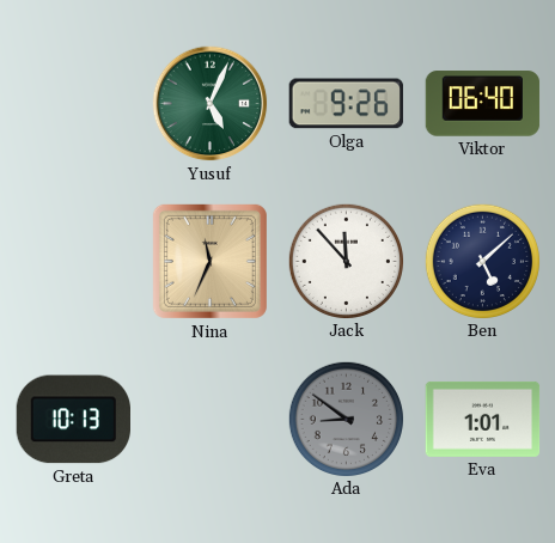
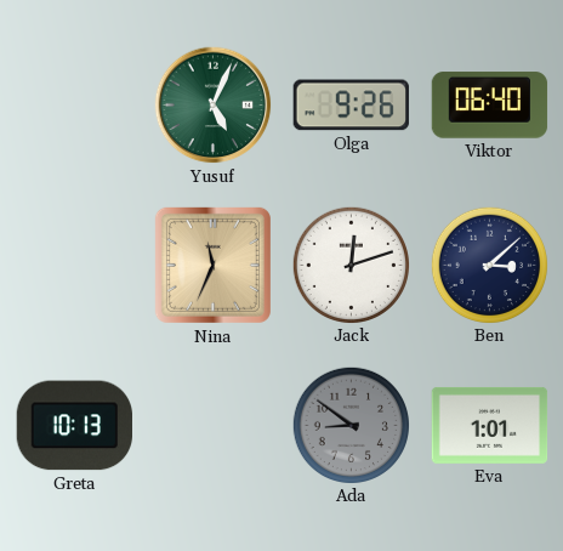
Jack: 11:53 -> 12:12 (351, 265)
Ben: 5:08 -> 3:08 (489, 265)
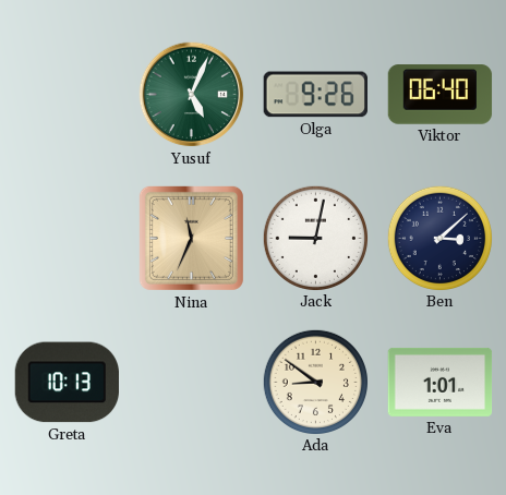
Jack: 12:12 -> 9:02 (315, 238)
Ada dial: grey -> cream (315, 382)
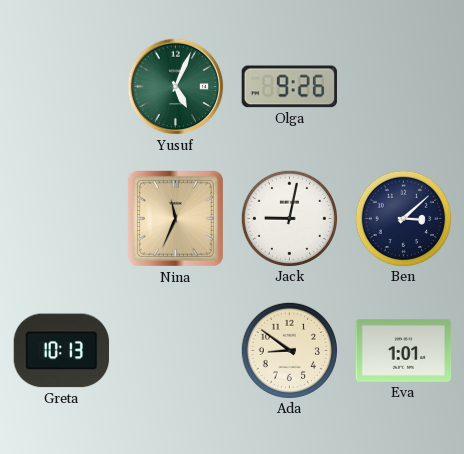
Viktor: 06:40 -> none (441, 95)
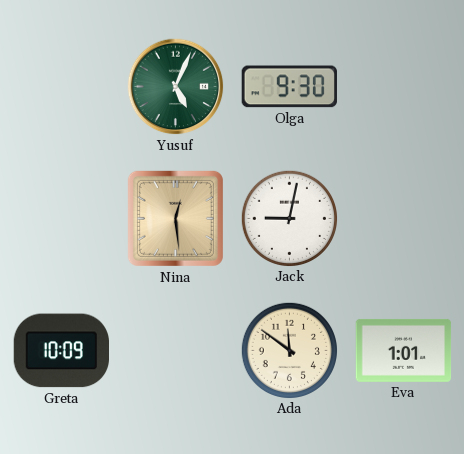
Olga: 9:26 -> 9:30 (289, 87)
Nina: 11:34 -> 12:29 (175, 218)
Ben: 3:08 -> none (403, 218)
Greta: 10:13 -> 10:09 (61, 351)
Ada: 8:51 -> 11:51 (289, 350)
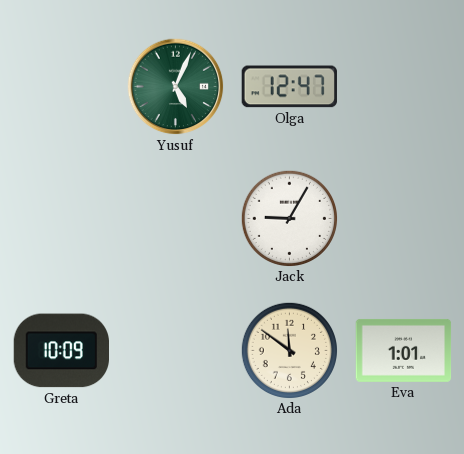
Olga: 9:30 -> 12:47 (289, 87)
Nina: 12:29 -> none (175, 218)
Jack: 9:02 -> 9:05 (289, 218)
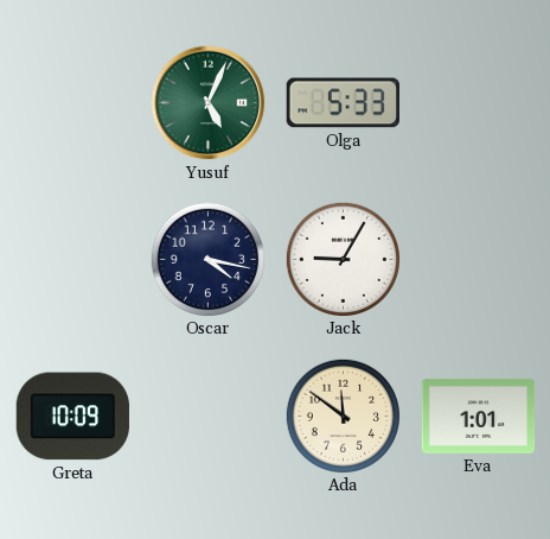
Olga: 12:47 -> 5:33 (343, 103)
Oscar: none -> 4:17 (207, 259)
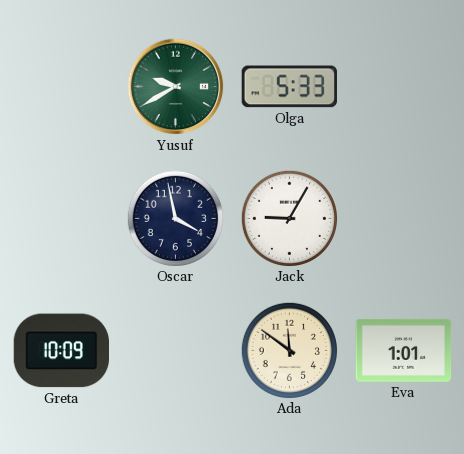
Yusuf: 5:04 -> 9:40 (176, 87)
Oscar: 4:17 -> 3:58 (175, 218)
